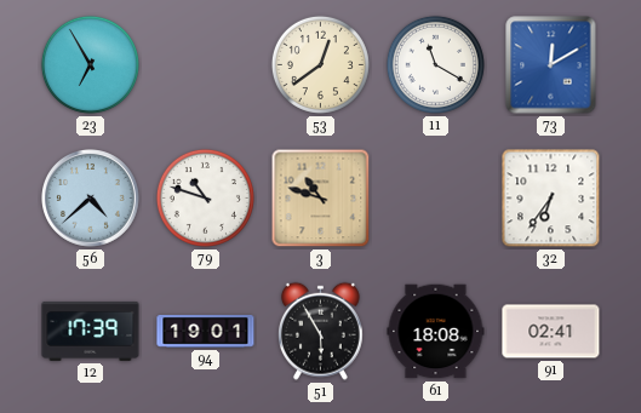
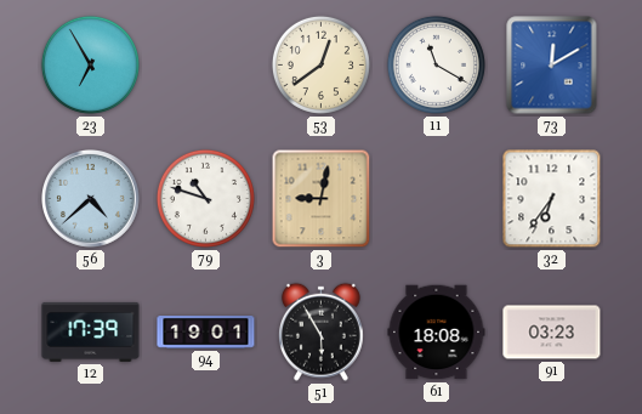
3: 10:48 -> 9:02 (322, 199)
91: 02:41 -> 03:23 (552, 333)
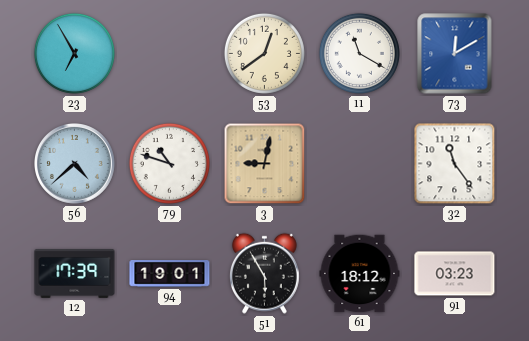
32: 6:36 -> 11:24 (455, 164)
61: 18:08 -> 18:12 (360, 274)
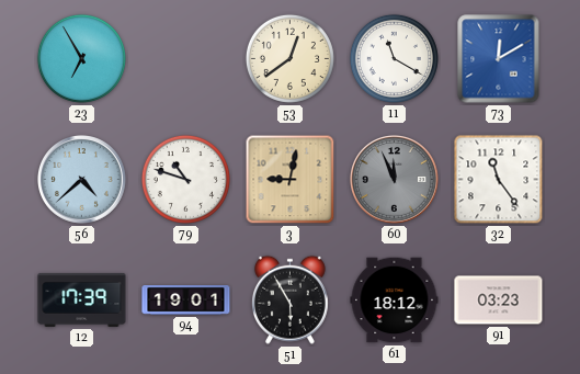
60: none -> 11:56 (395, 180)
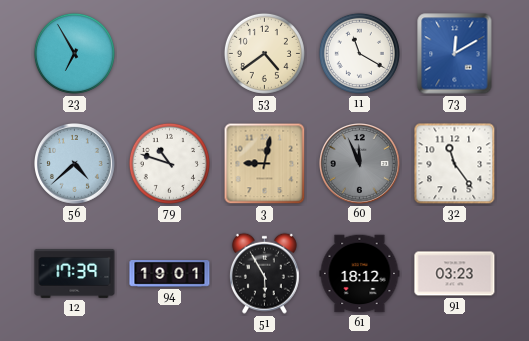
53: 12:39 -> 4:39 (264, 53)
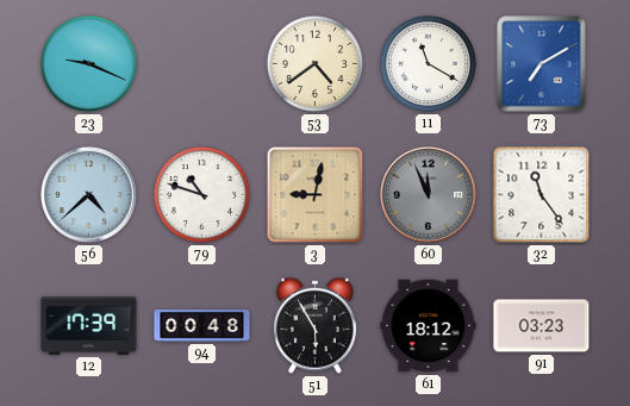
23: 6:55 -> 9:19 (88, 63)
73: 12:10 -> 7:10 (542, 64)
94: 19:01 -> 00:48 (202, 326)
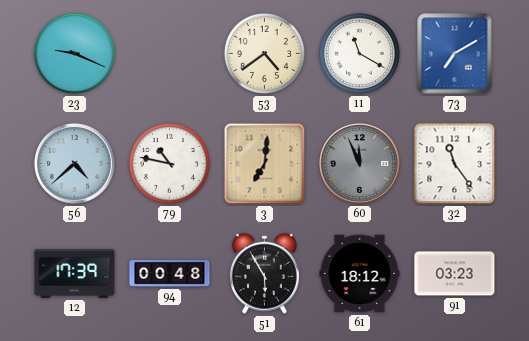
79: 10:48 -> 10:47 (169, 163)
3: 9:02 -> 7:01 (265, 164)
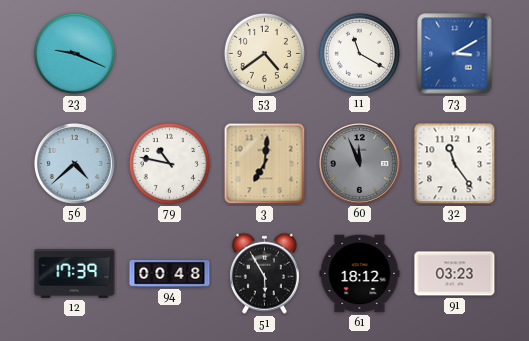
73: 7:10 -> 3:10 (455, 54)
